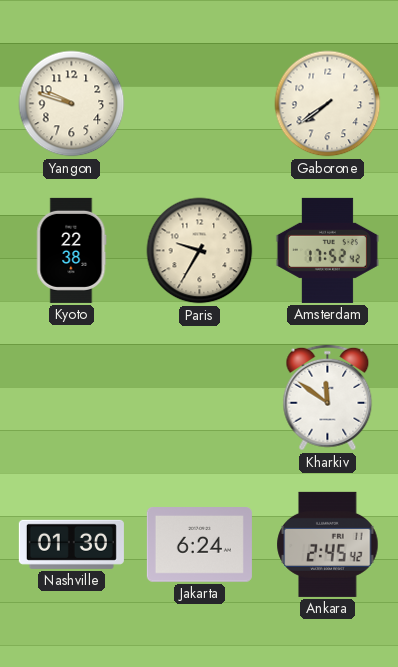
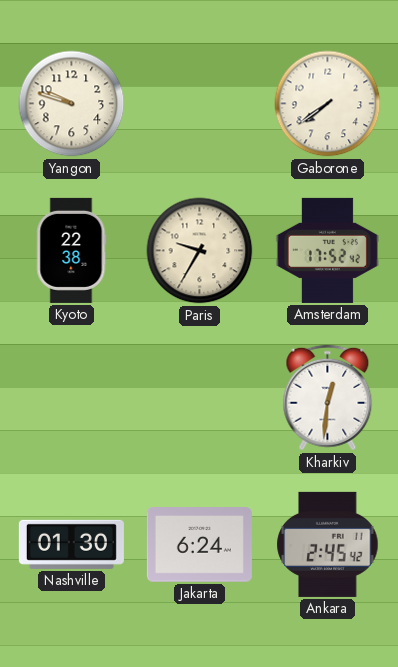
Kharkiv: 11:51 -> 12:31 (328, 398)
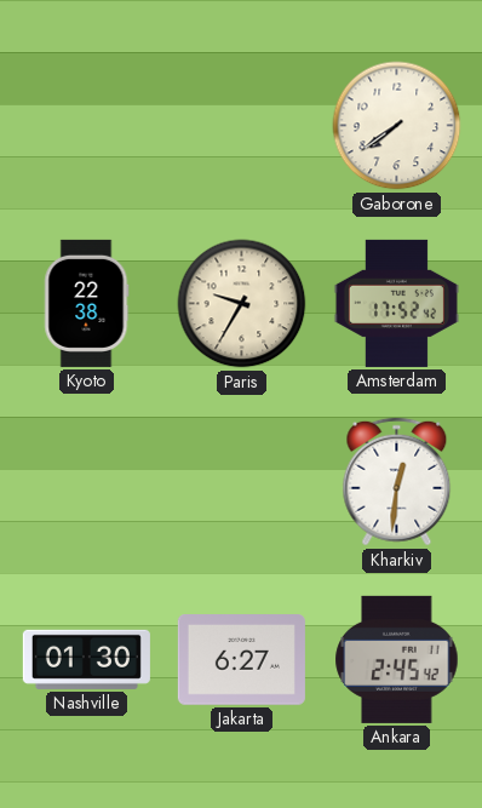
Yangon: 9:48 -> none (72, 104)
Jakarta: 6:24 -> 6:27 (241, 660)
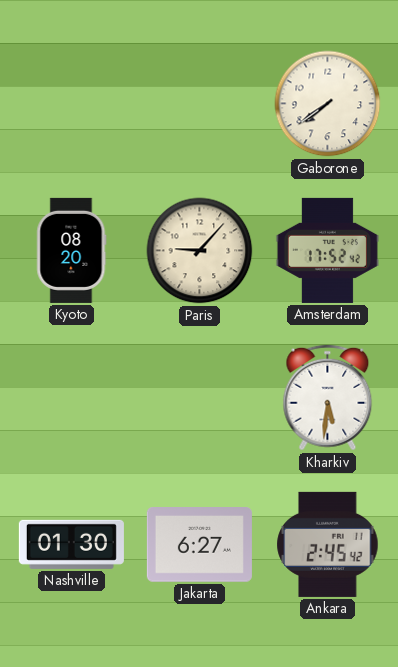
Kyoto: 22:38 -> 08:20 (72, 250)
Paris: 9:35 -> 9:07 (200, 251)
Kharkiv: 12:31 -> 5:31 (328, 398)
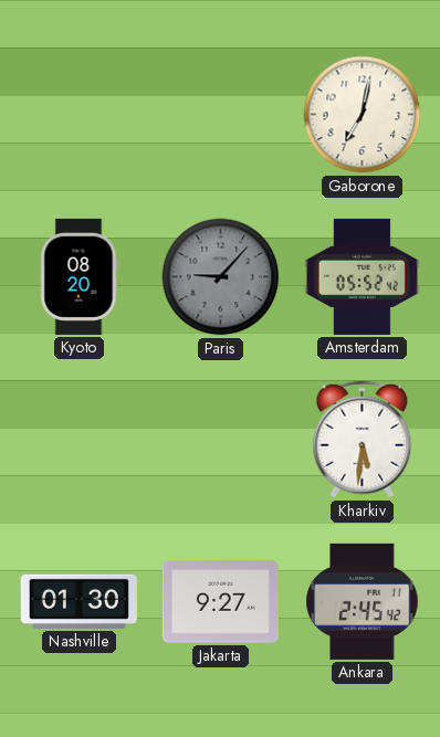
Gaborone: 7:39 -> 7:02 (363, 115)
Paris dial: cream -> grey (221, 277)
Amsterdam: 17:52 -> 05:52 (362, 276)
Jakarta: 6:27 -> 9:27 (220, 602)
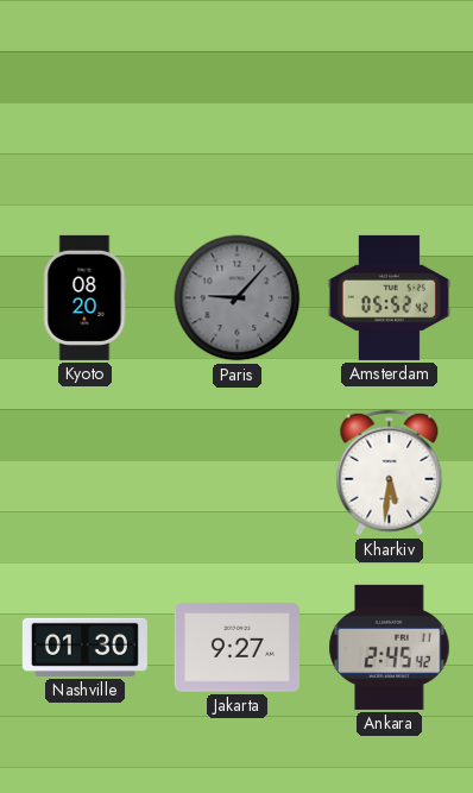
Gaborone: 7:02 -> none (363, 115)
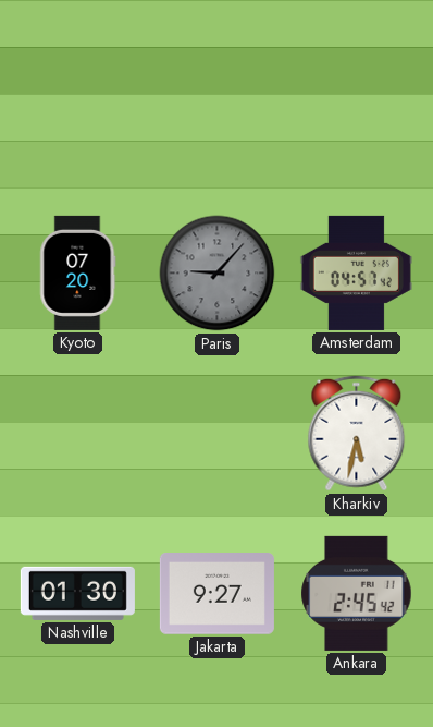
Kyoto: 08:20 -> 07:20 (78, 272)
Amsterdam: 05:52 -> 04:57 (356, 272)
Kharkiv: 5:31 -> 5:32 (357, 434)
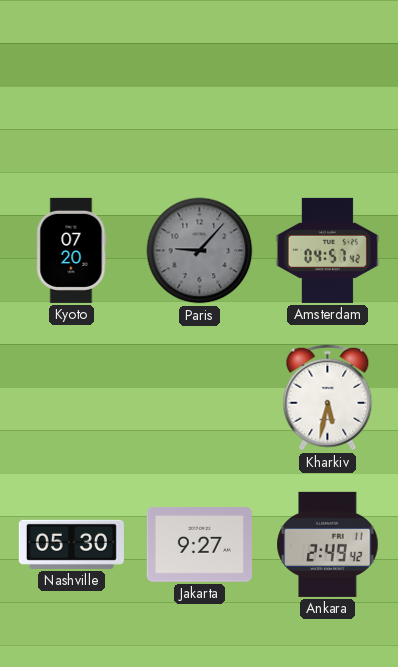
Nashville: 01:30 -> 05:30 (71, 544)
Ankara: 2:45 -> 2:49 (328, 544)
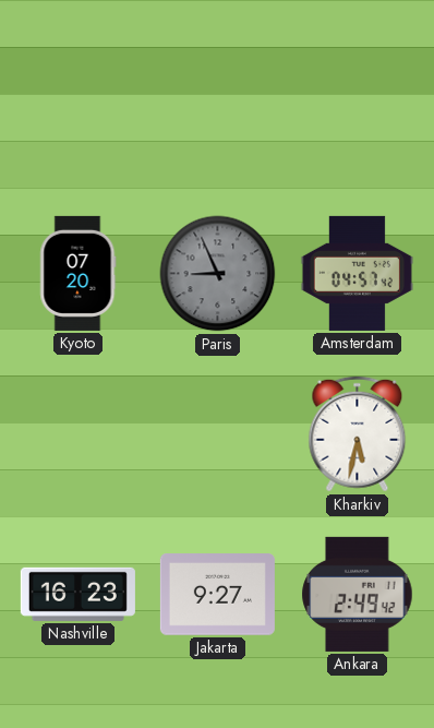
Paris: 9:07 -> 8:56 (218, 274)
Nashville: 05:30 -> 16:23 (77, 594)
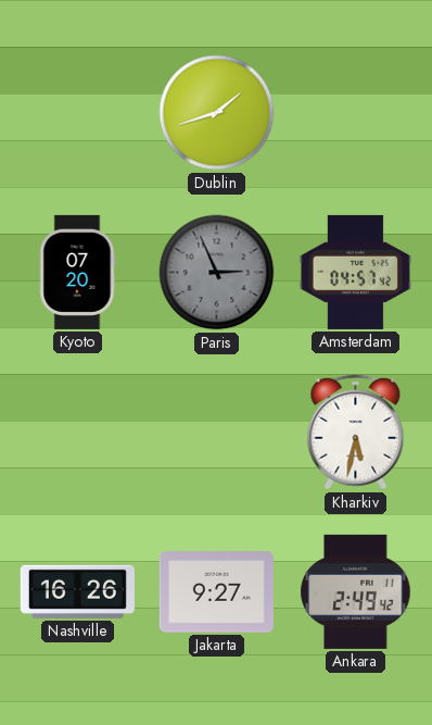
Dublin: none -> 1:42 (217, 113)
Paris: 8:56 -> 2:56 (217, 273)
Nashville: 16:23 -> 16:26 (77, 591)
